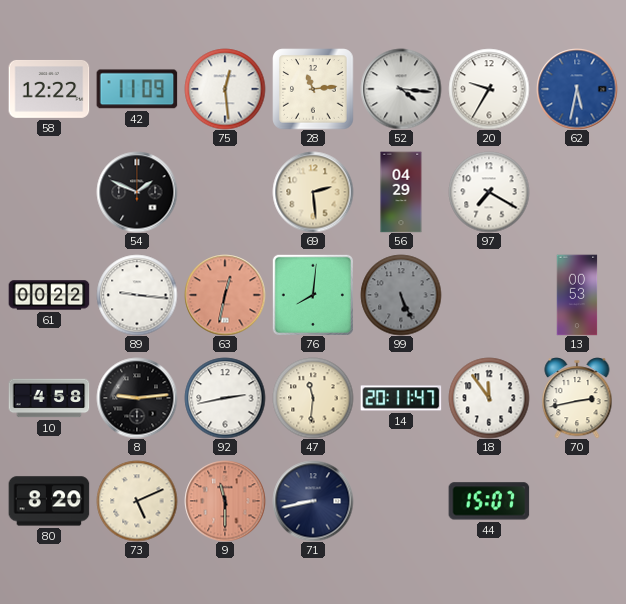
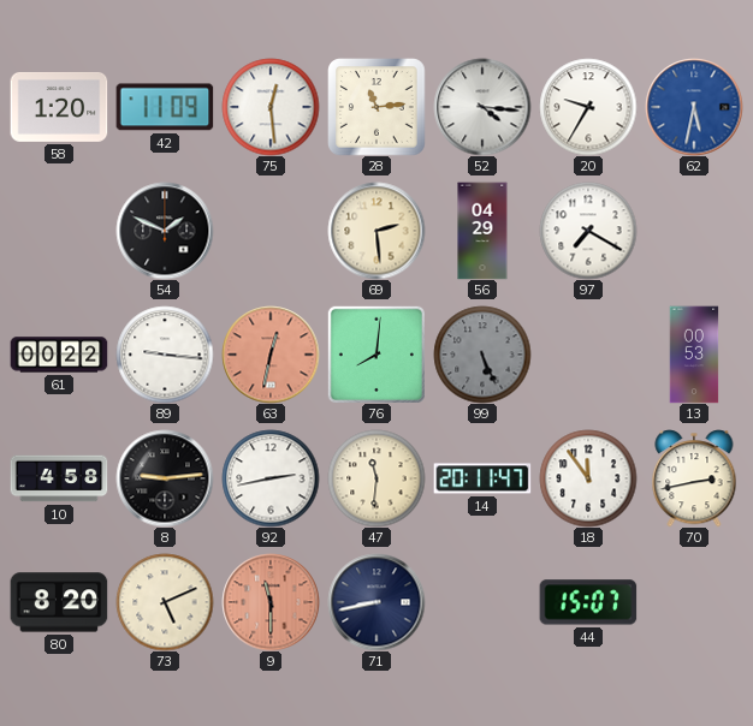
58: 12:22 -> 1:20 (59, 107)
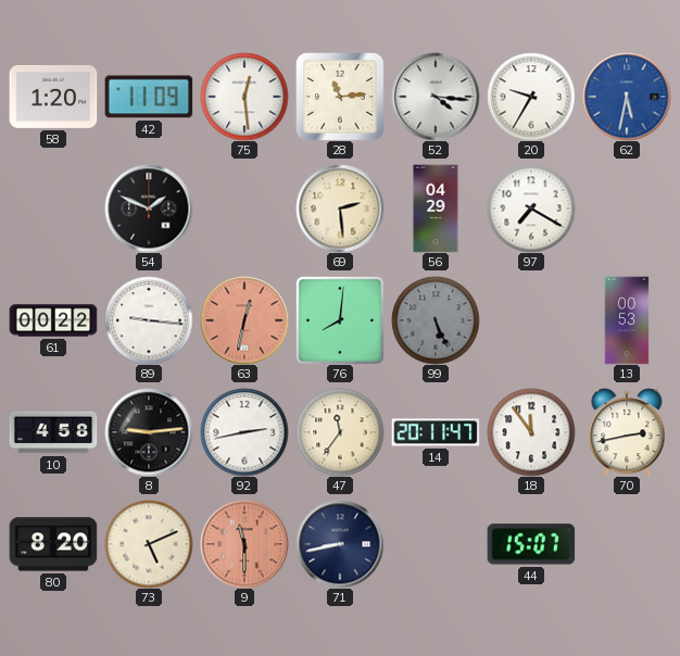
47: 11:31 -> 11:36 (340, 432)
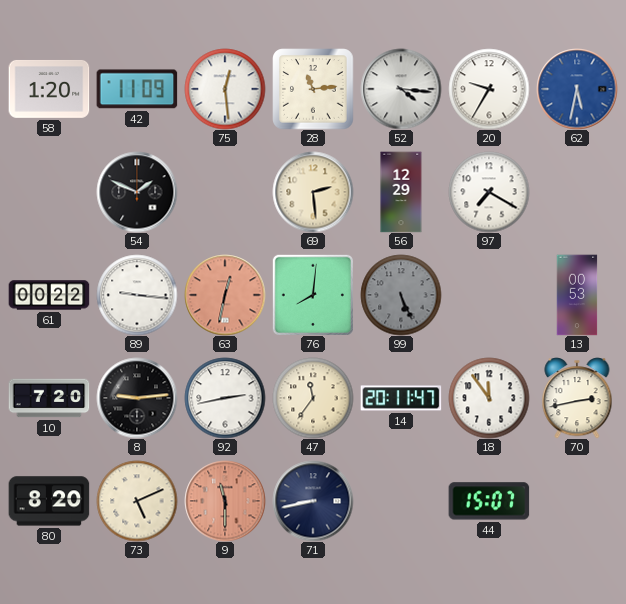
56: 04:29 -> 12:29 (401, 192)
10: 4:58 -> 7:20 (49, 398)
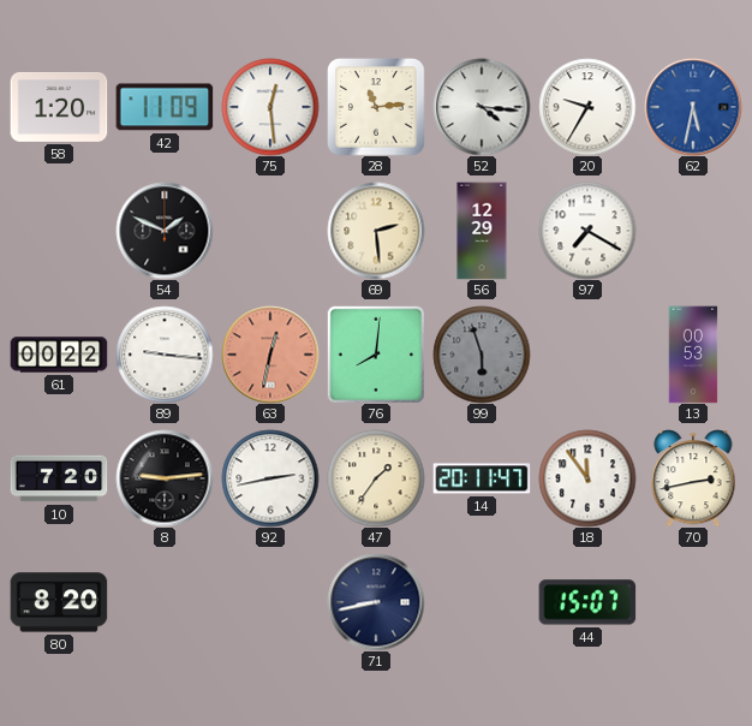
99: 5:26 -> 5:57 (482, 355)
47: 11:36 -> 1:36 (376, 478)
73: 5:11 -> none (137, 501)
9: 11:30 -> none (225, 501)
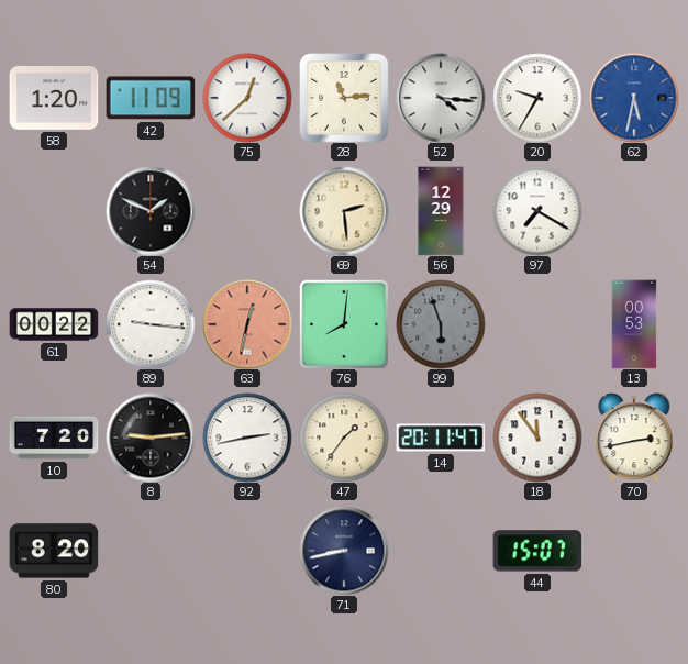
75: 12:29 -> 12:38 (247, 98)
